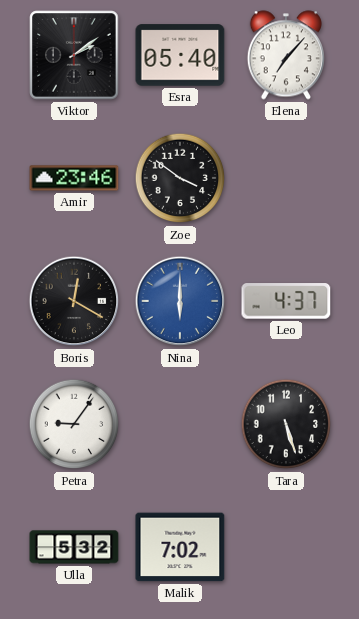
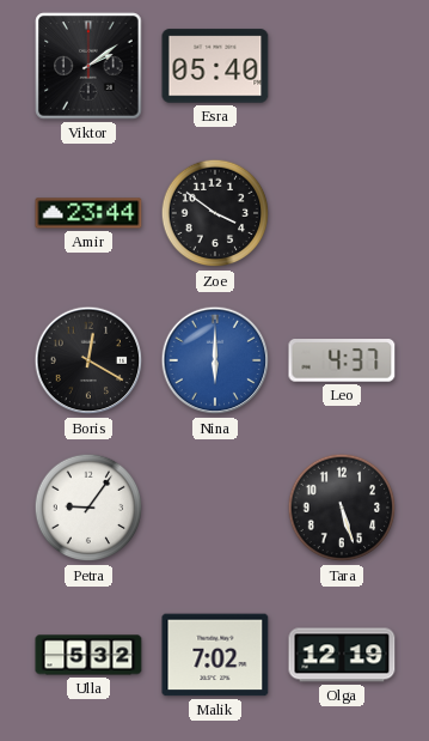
Elena: 7:07 -> none (286, 55)
Amir: 23:46 -> 23:44 (88, 213)
Olga: none -> 12:19 (342, 655)
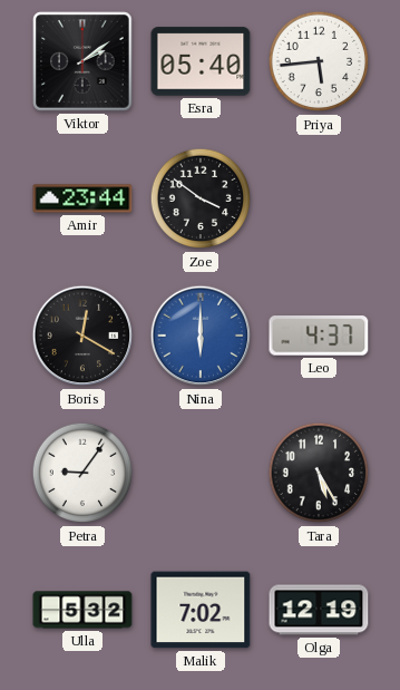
Priya: none -> 5:44 (319, 61)
Tara: 5:27 -> 5:25 (319, 473)
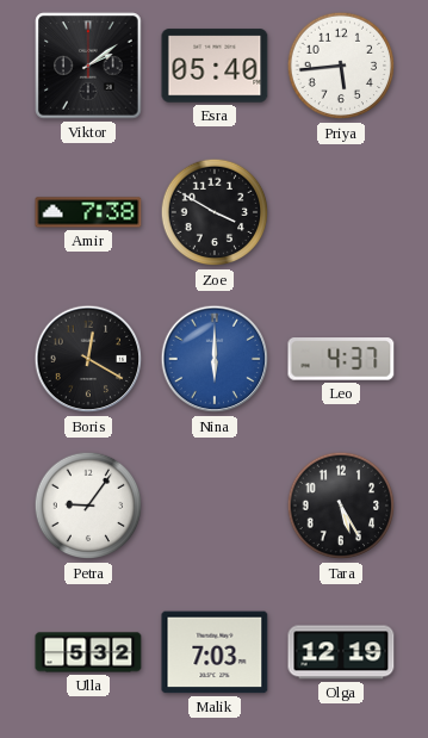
Amir: 23:44 -> 7:38 (88, 212)
Zoe: 3:51 -> 3:50 (215, 212)
Malik: 7:02 -> 7:03 (215, 652)
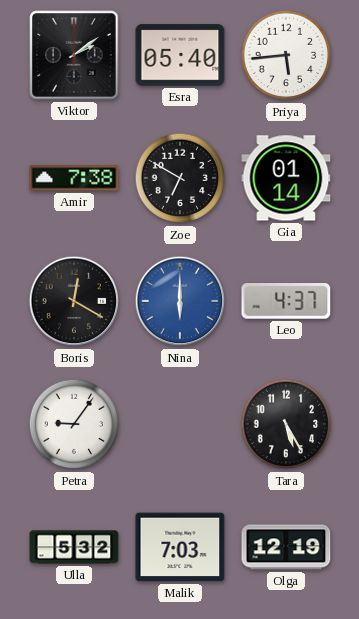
Zoe: 3:50 -> 6:50 (180, 178)
Gia: none -> 01:14 (286, 178)
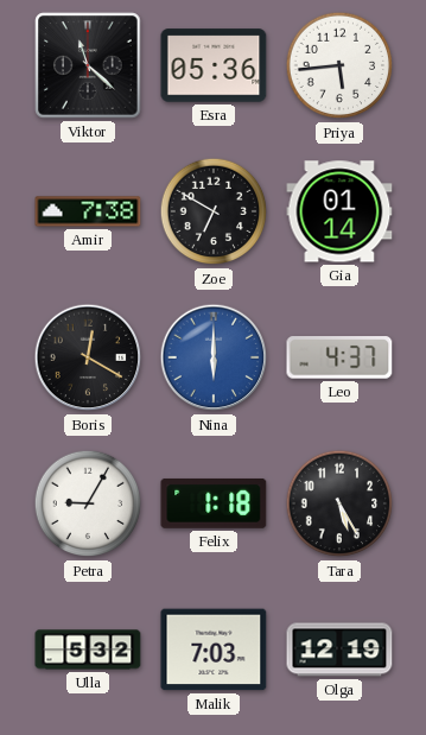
Viktor: 2:09 -> 11:22 (88, 65)
Esra: 05:40 -> 05:36 (214, 65)
Petra: 9:06 -> 9:05 (88, 503)
Felix: none -> 1:18 (214, 503)
